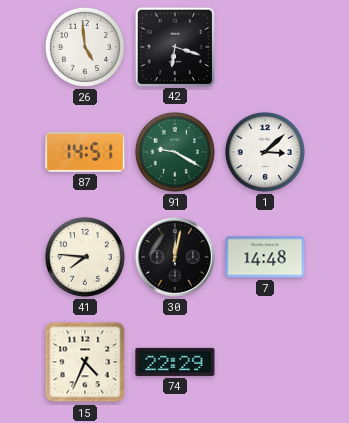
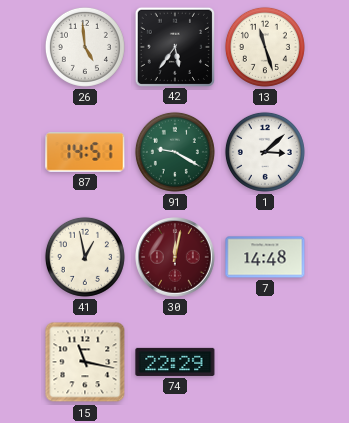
42: 6:18 -> 5:36 (174, 46)
13: none -> 11:27 (265, 47)
41: 7:46 -> 12:58 (85, 257)
30 dial: black -> burgundy (175, 257)
15: 4:34 -> 11:17 (85, 362)
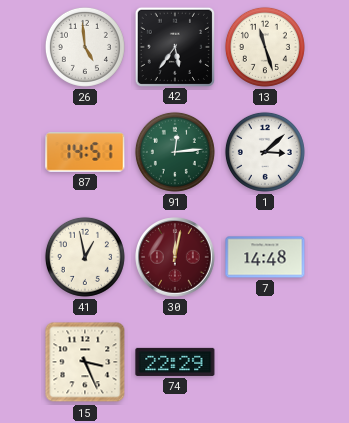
91: 9:20 -> 12:14 (175, 152)
15: 11:17 -> 3:26 (85, 362)
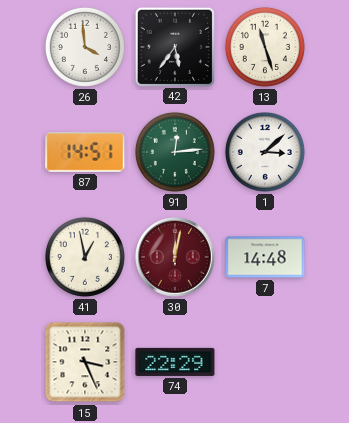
26: 4:59 -> 3:59 (85, 47)
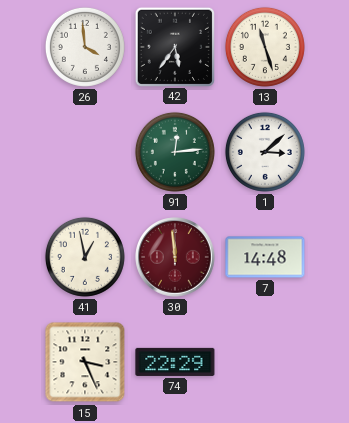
87: 14:51 -> none (85, 152)
30: 12:02 -> 11:59 (175, 257)
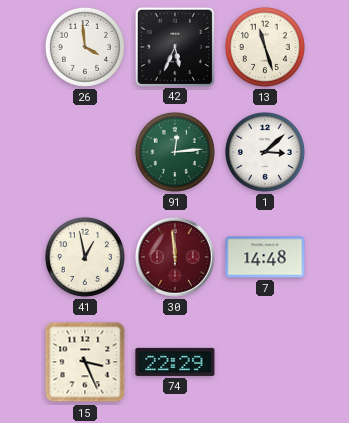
42: 5:36 -> 5:34 (174, 46)
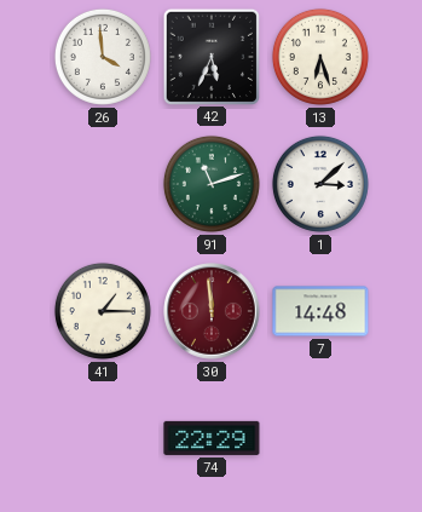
13: 11:27 -> 6:27 (320, 57)
91: 12:14 -> 11:12 (212, 184)
41: 12:58 -> 1:15 (103, 311)
15: 3:26 -> none (85, 362)
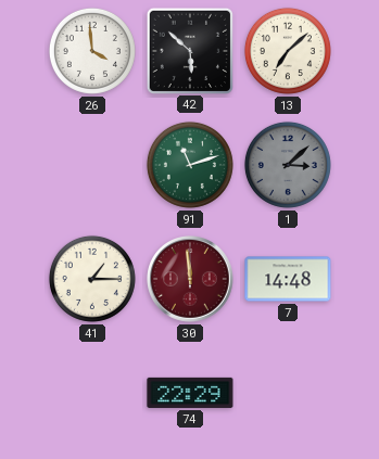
42: 5:34 -> 5:52 (189, 50)
13: 6:27 -> 7:08 (288, 51)
1 dial: white -> grey (288, 165)
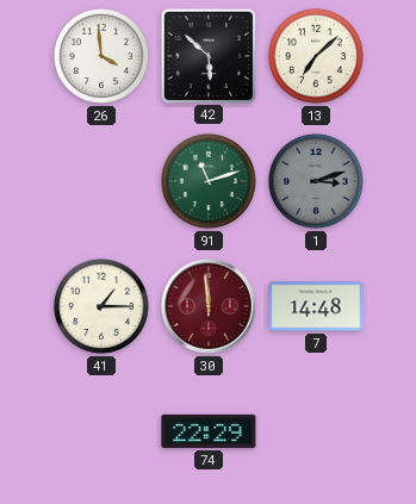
1: 3:08 -> 3:12 (316, 181)
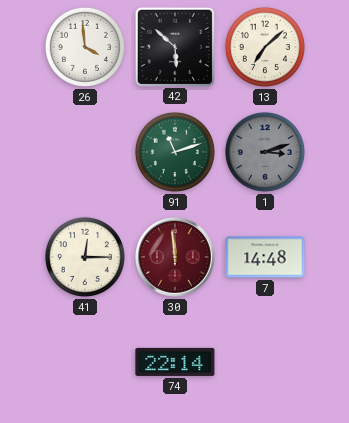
41: 1:15 -> 12:15 (85, 257)
74: 22:29 -> 22:14 (175, 362)
